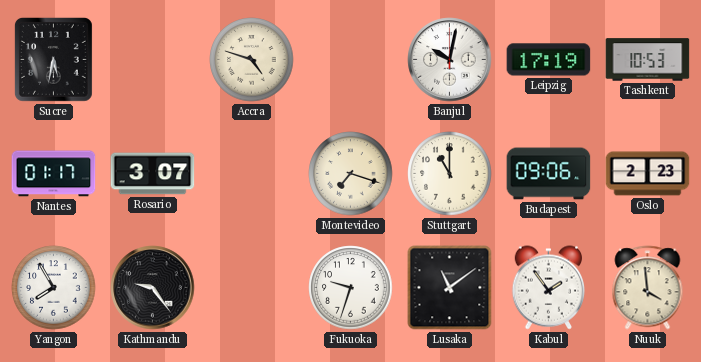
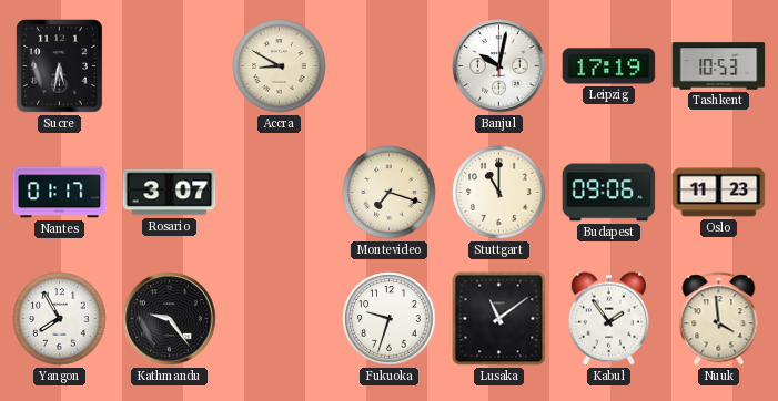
Accra: 4:48 -> 8:50 (280, 66)
Oslo: 2:23 -> 11:23 (719, 193)
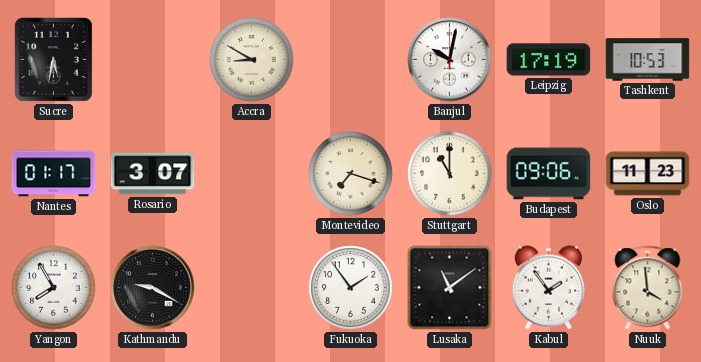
Kathmandu: 9:24 -> 9:20 (153, 288)
Fukuoka: 9:33 -> 1:54 (351, 288)
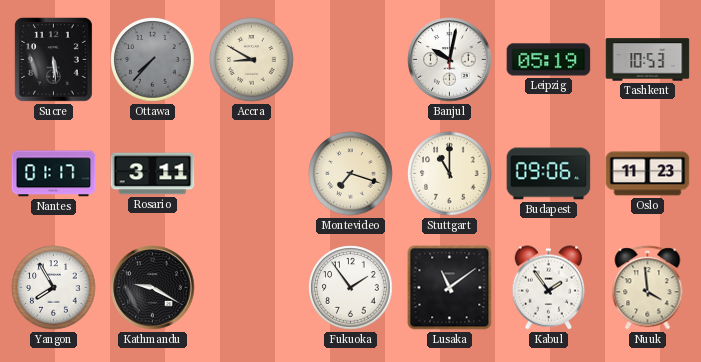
Sucre: 5:32 -> 5:29 (53, 59)
Ottawa: none -> 7:37 (153, 60)
Leipzig: 17:19 -> 05:19 (549, 60)
Rosario: 3:07 -> 3:11 (153, 174)
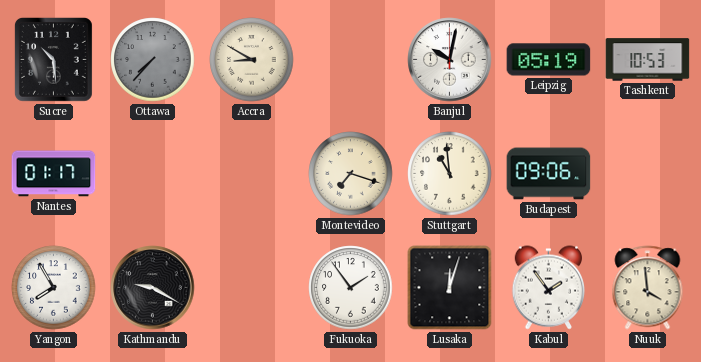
Sucre: 5:29 -> 10:29 (53, 59)
Rosario: 3:11 -> none (153, 174)
Stuttgart: 11:00 -> 10:59 (450, 174)
Oslo: 11:23 -> none (648, 174)
Lusaka: 11:09 -> 12:03 (450, 288)
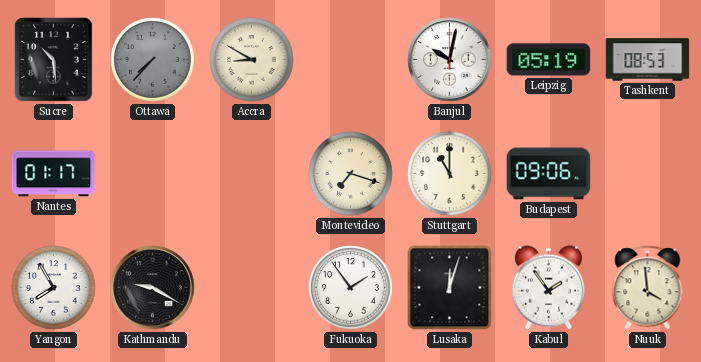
Tashkent: 10:53 -> 08:53 (648, 60)
Stuttgart: 10:59 -> 11:00 (450, 174)
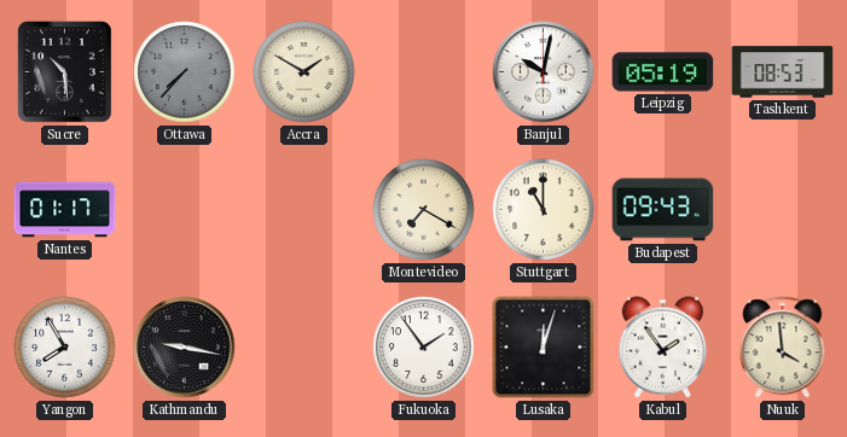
Accra: 8:50 -> 1:50 (304, 72)
Montevideo: 7:18 -> 7:20 (424, 210)
Budapest: 09:06 -> 09:43 (663, 210)
Kathmandu: 9:20 -> 9:17 (185, 348)
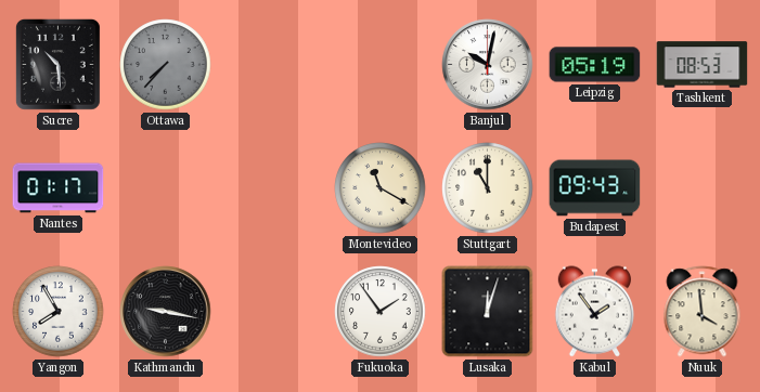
Accra: 1:50 -> none (304, 72)
Montevideo: 7:20 -> 11:20 (381, 188)
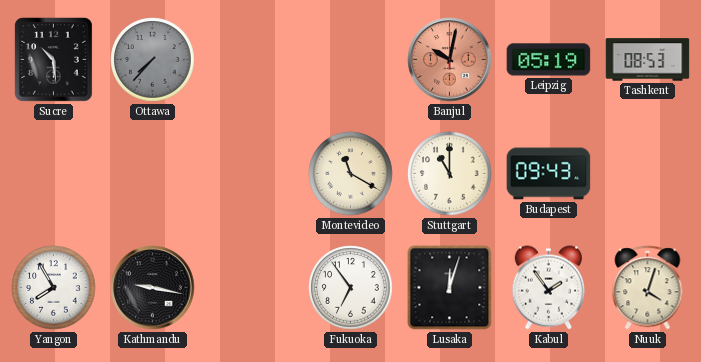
Banjul dial: white -> salmon (450, 60)
Nantes: 01:17 -> none (59, 188)
Fukuoka: 1:54 -> 6:54 (351, 288)
Nuuk: 3:59 -> 4:03 (648, 288)
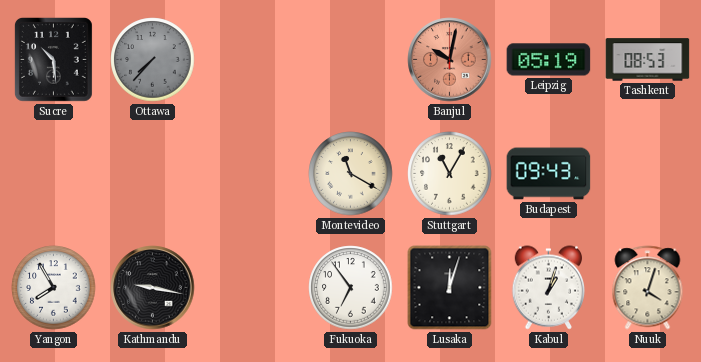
Stuttgart: 11:00 -> 11:05 (450, 174)
Kabul: 1:54 -> 1:03 (548, 288)
